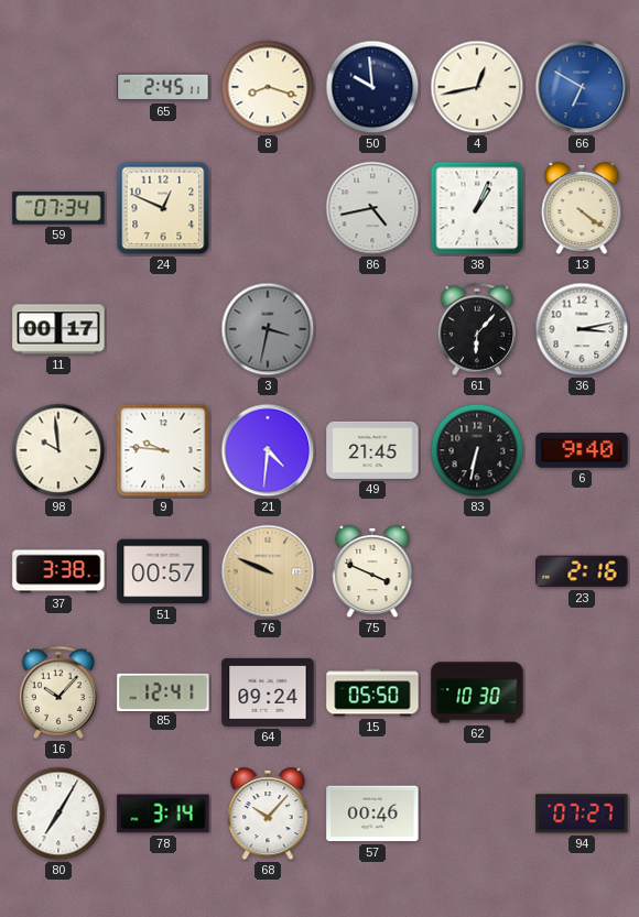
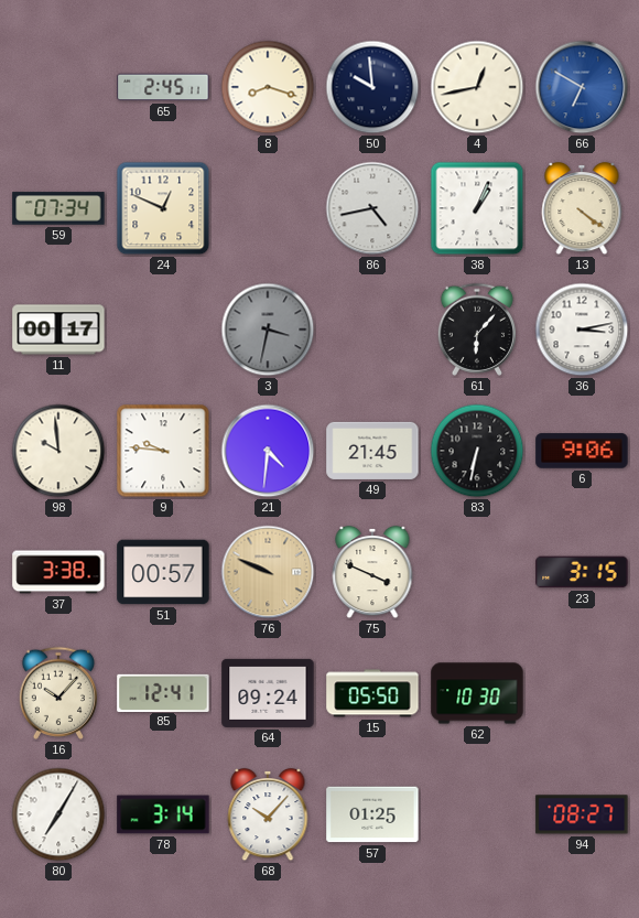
6: 9:40 -> 9:06 (582, 451)
23: 2:16 -> 3:15 (582, 572)
57: 00:46 -> 01:25 (372, 814)
94: 07:27 -> 08:27 (582, 814)
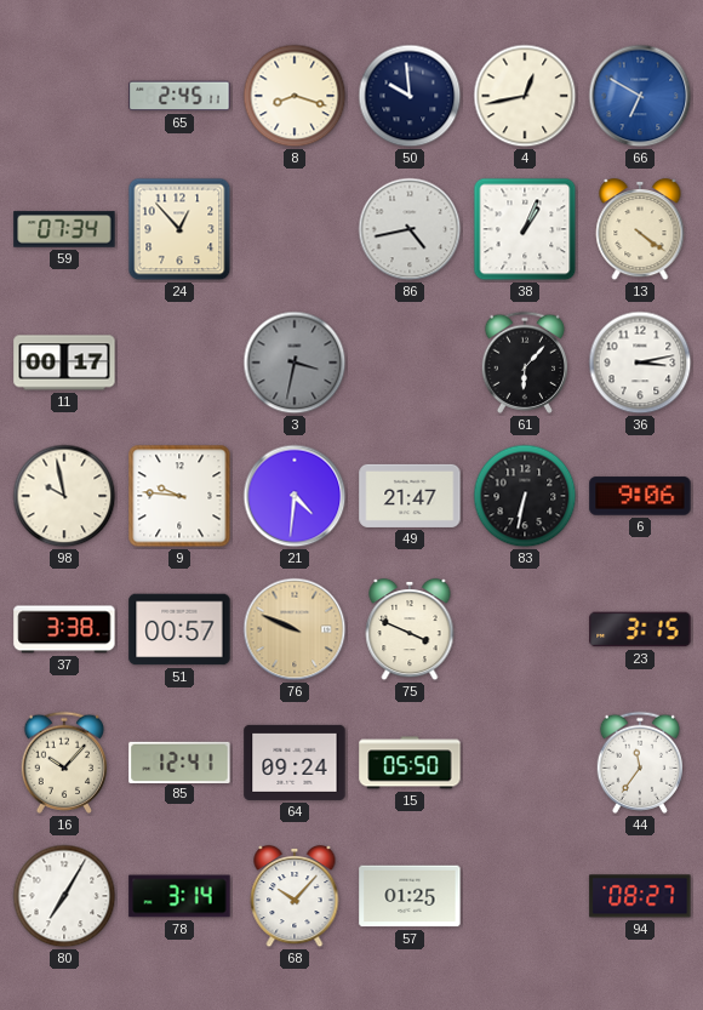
24: 12:49 -> 12:53 (179, 229)
98: 9:59 -> 9:58 (64, 496)
49: 21:45 -> 21:47 (410, 496)
62: 10:30 -> none (477, 693)
44: none -> 11:36 (639, 763)
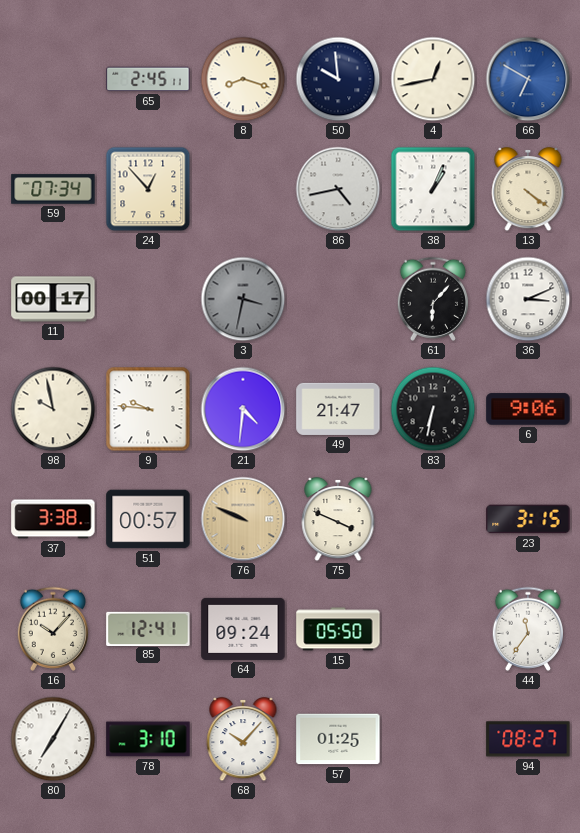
36: 3:13 -> 3:11 (528, 299)
78: 3:14 -> 3:10 (148, 739)
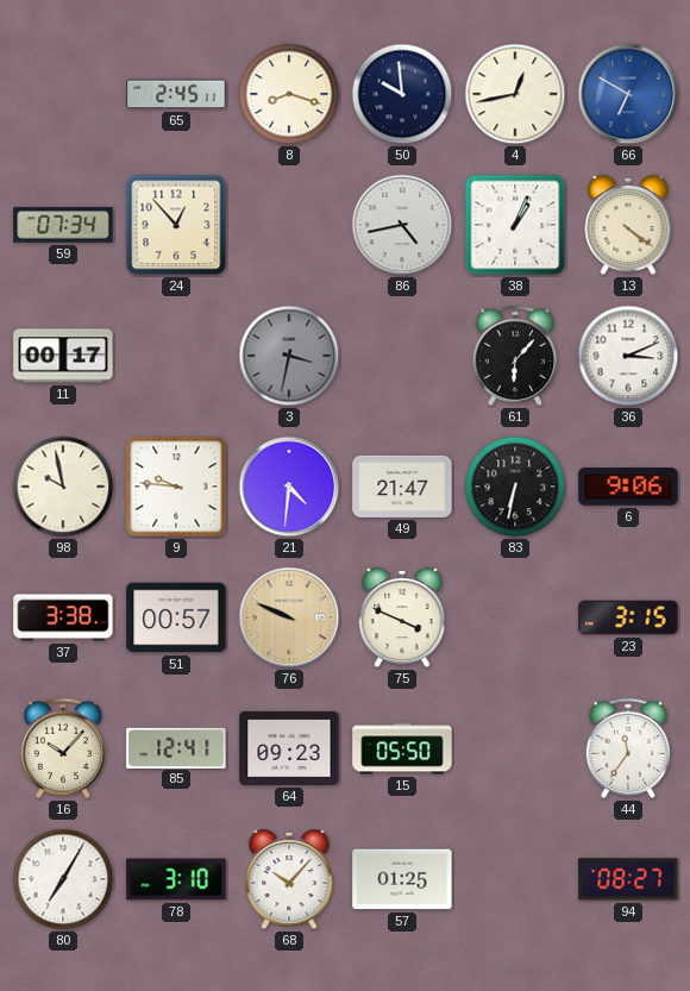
64: 09:24 -> 09:23 (289, 748)
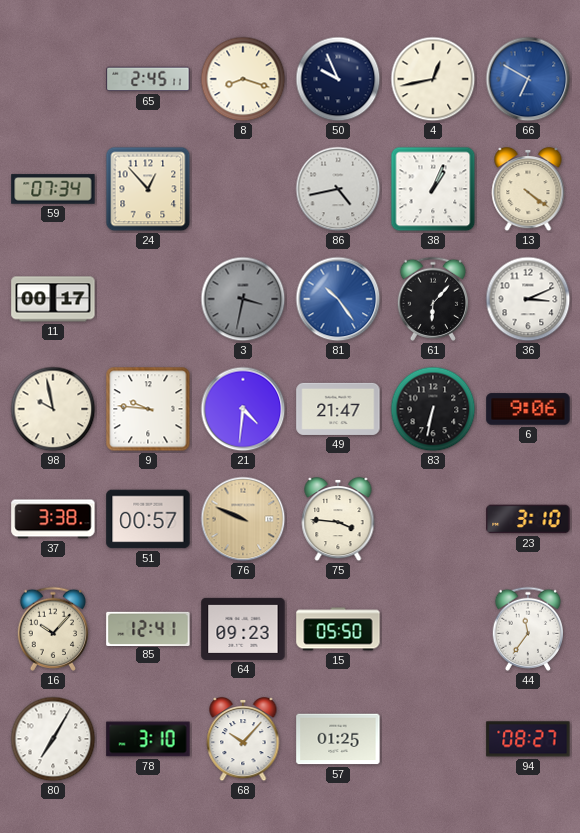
50: 9:59 -> 9:56 (338, 79)
81: none -> 10:24 (338, 299)
75: 3:49 -> 3:46 (338, 519)
23: 3:15 -> 3:10 (528, 519)
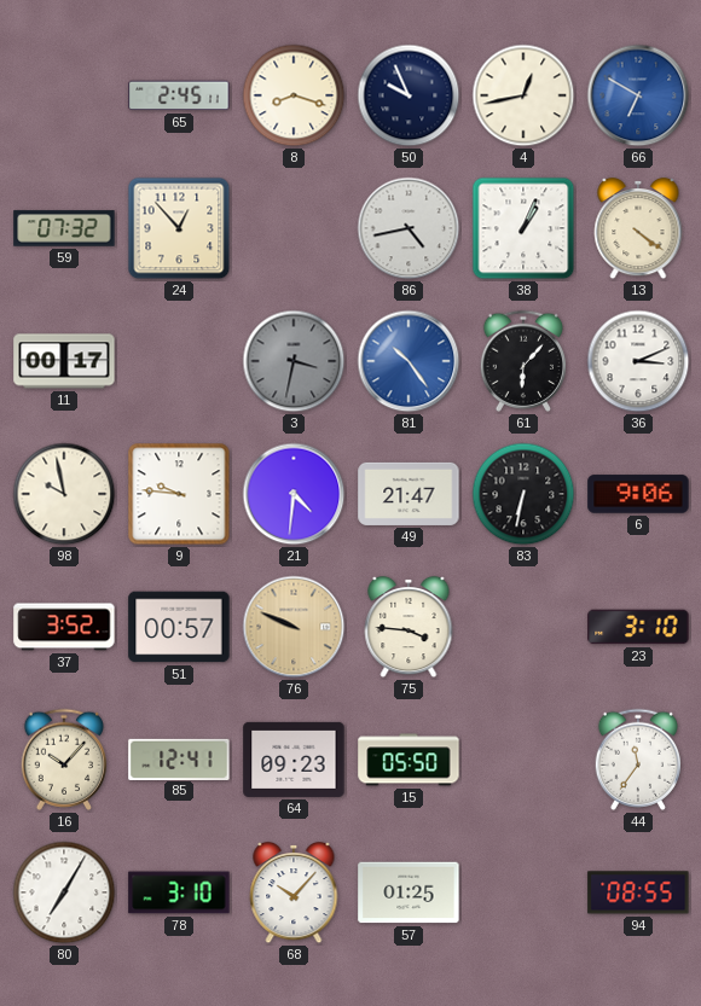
59: 07:34 -> 07:32 (64, 228)
37: 3:38 -> 3:52 (64, 627)
94: 08:27 -> 08:55 (638, 892)
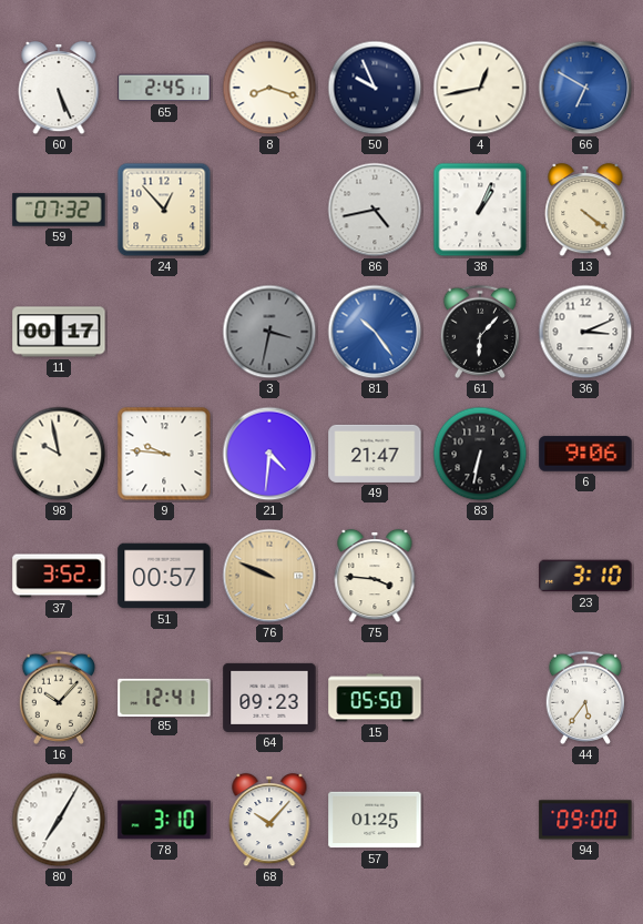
60: none -> 5:26 (59, 88)
44: 11:36 -> 5:36 (584, 698)
94: 08:55 -> 09:00 (585, 820)
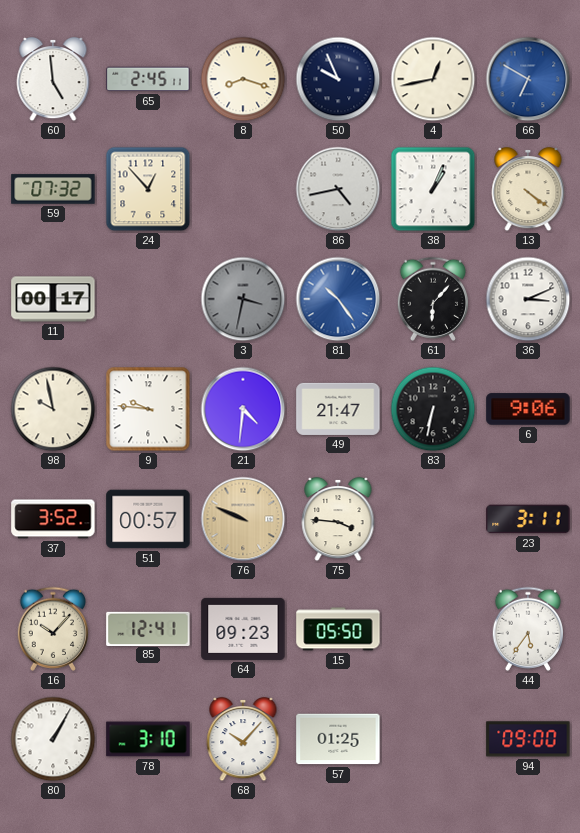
60: 5:26 -> 4:59 (53, 79)
23: 3:10 -> 3:11 (528, 519)
80: 7:05 -> 1:05 (53, 739)
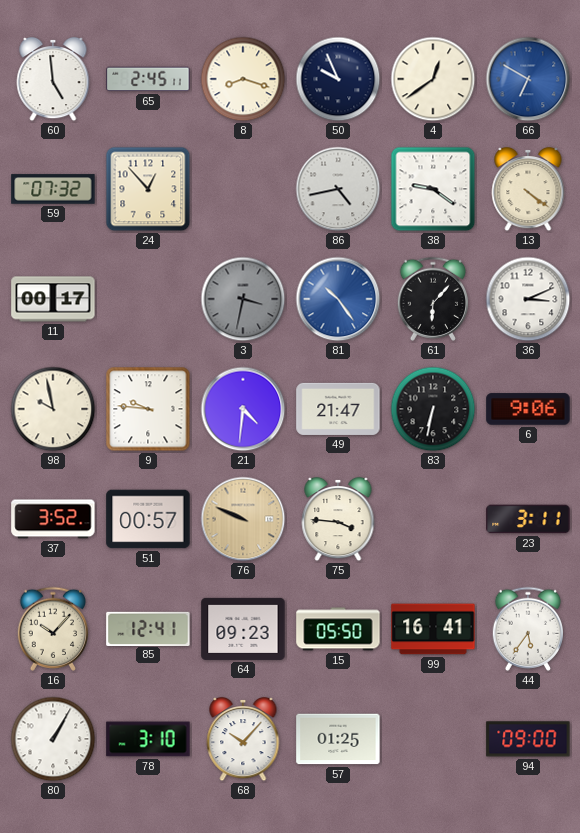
4: 12:43 -> 12:39 (433, 79)
38: 1:04 -> 9:21 (433, 189)
99: none -> 16:41 (433, 629)
